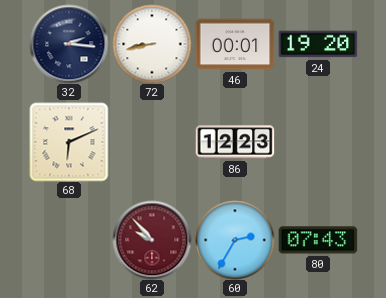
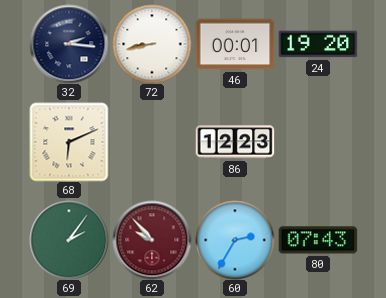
69: none -> 2:06 (69, 240)
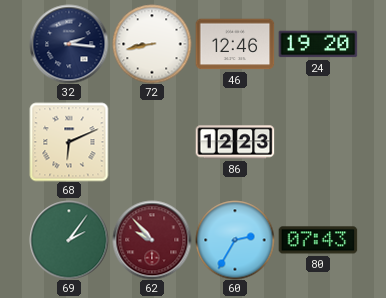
46: 00:01 -> 12:46 (235, 44)
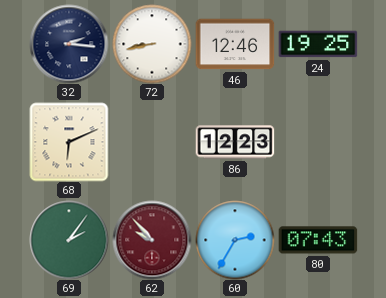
24: 19:20 -> 19:25 (318, 44)
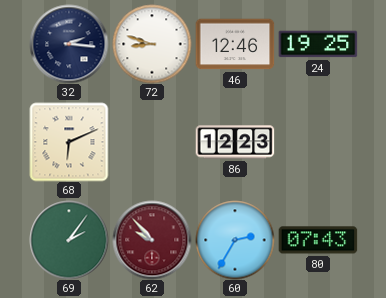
72: 8:43 -> 8:48 (152, 44)
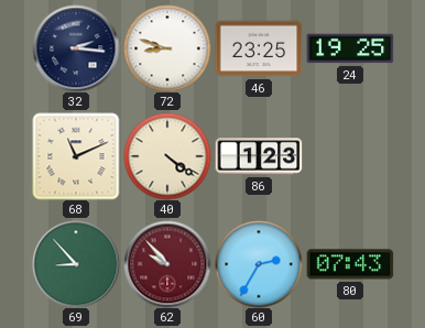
46: 12:46 -> 23:25 (259, 48)
68: 6:11 -> 11:11 (76, 156)
40: none -> 4:21 (167, 156)
86: 12:23 -> 1:23 (259, 156)
69: 2:06 -> 8:53 (76, 264)
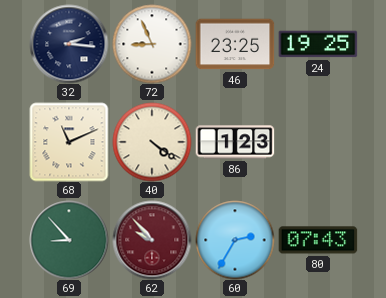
72: 8:48 -> 8:56 (152, 44)
